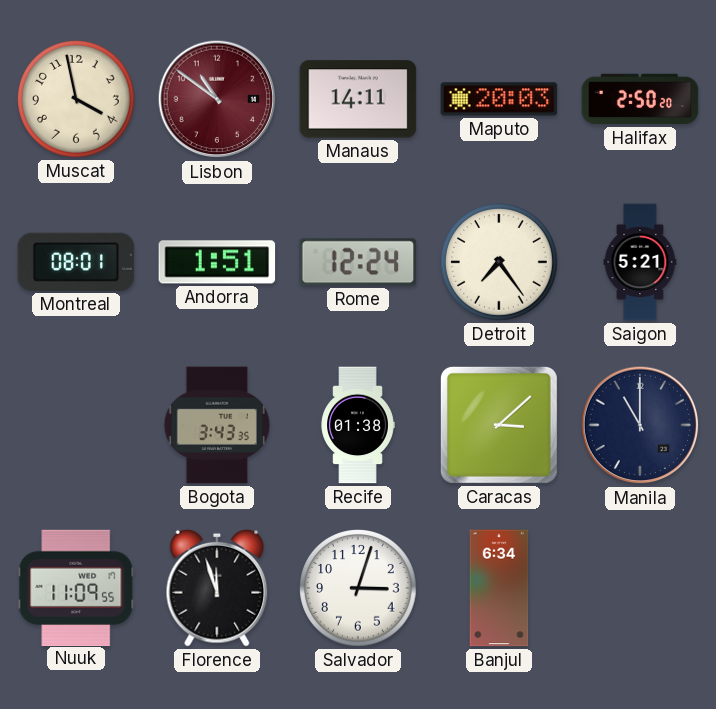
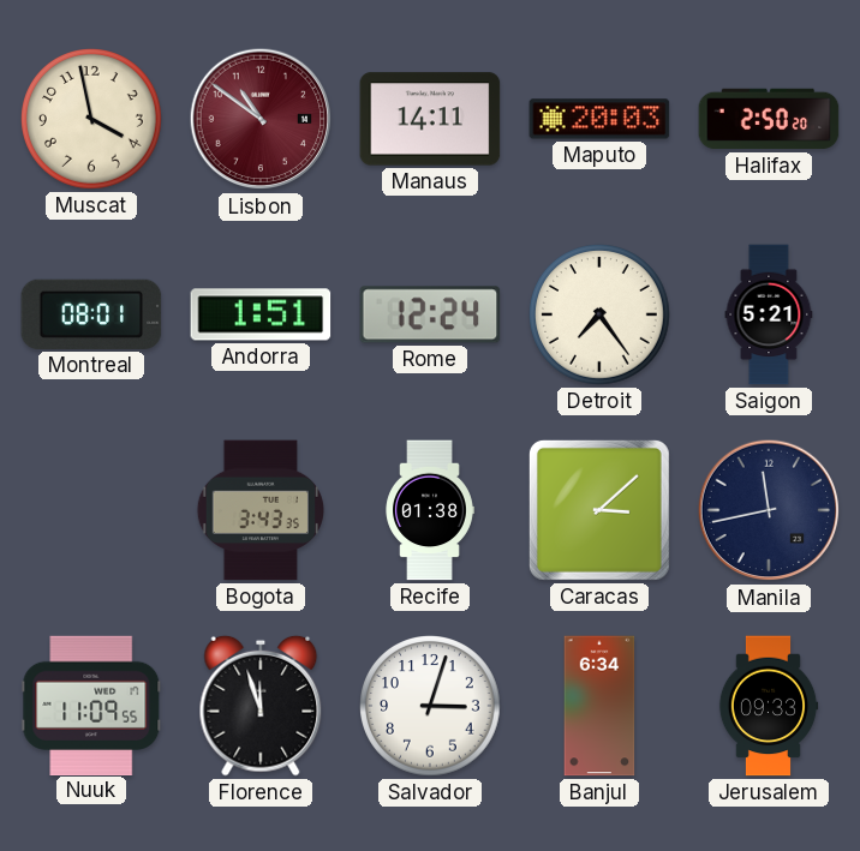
Manila: 11:00 -> 11:43 (769, 510)
Jerusalem: none -> 09:33 (769, 706)
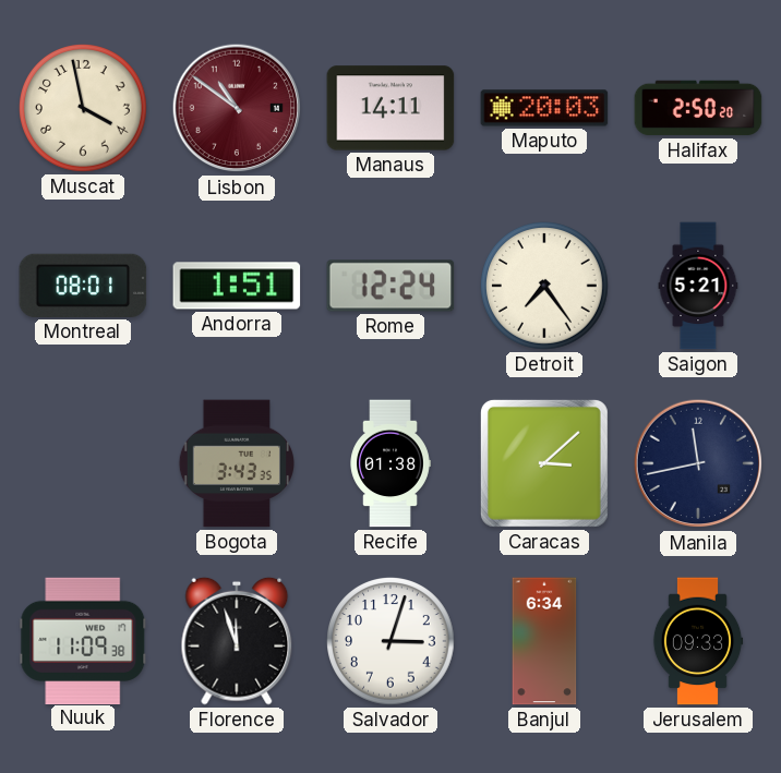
Nuuk: 11:09:55 -> 11:09:38 (83, 640)
